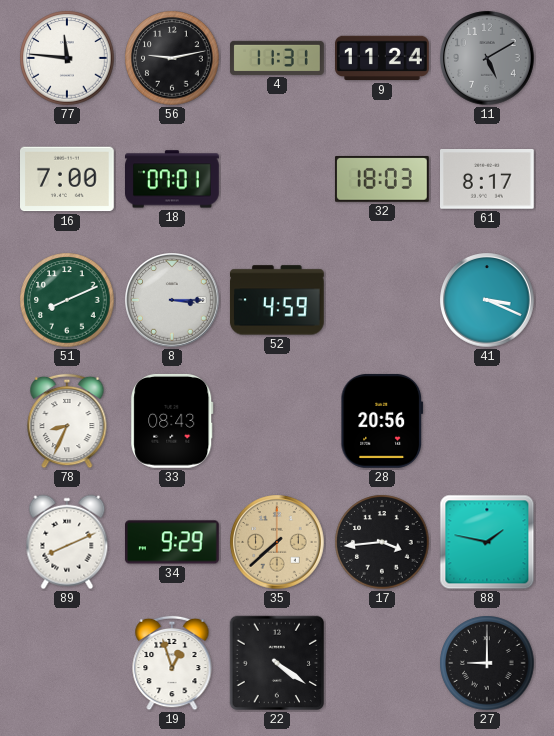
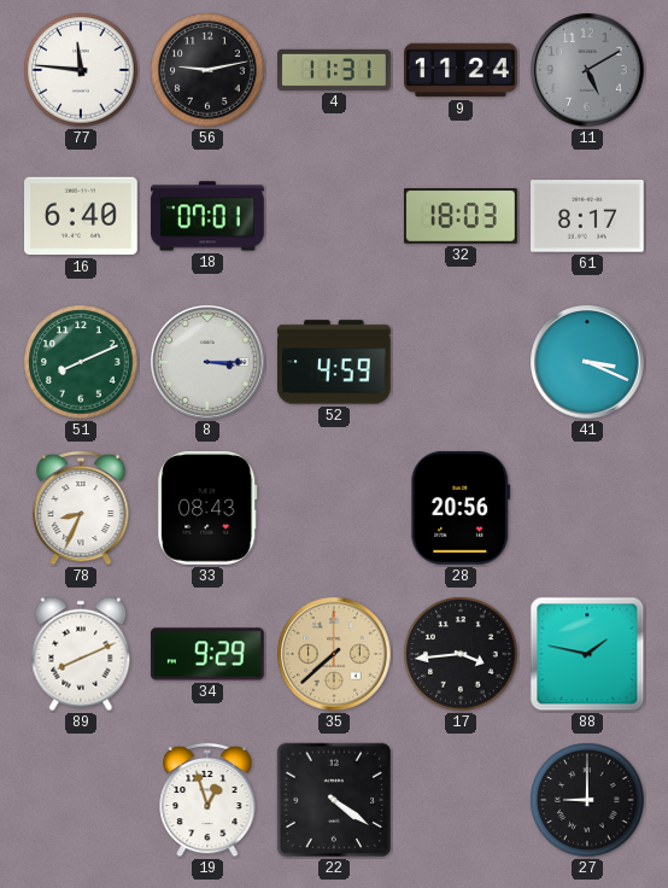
16: 7:00 -> 6:40 (82, 216)
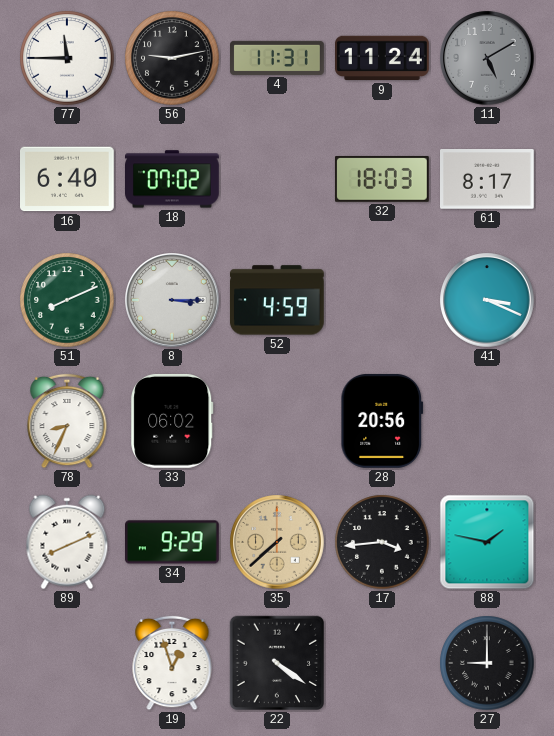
77: 11:46 -> 11:45 (67, 58)
18: 07:01 -> 07:02 (173, 179)
33: 08:43 -> 06:02 (172, 421)
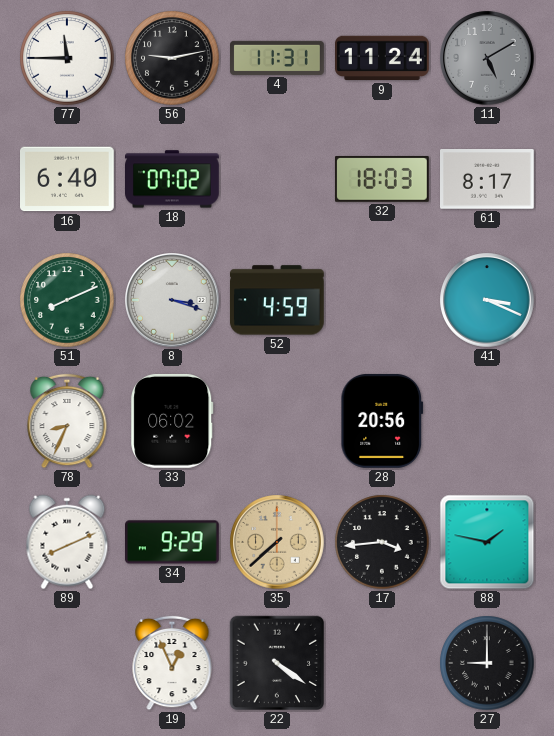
8: 3:15 -> 3:18 (172, 300)
19: 12:57 -> 12:56 (172, 663)
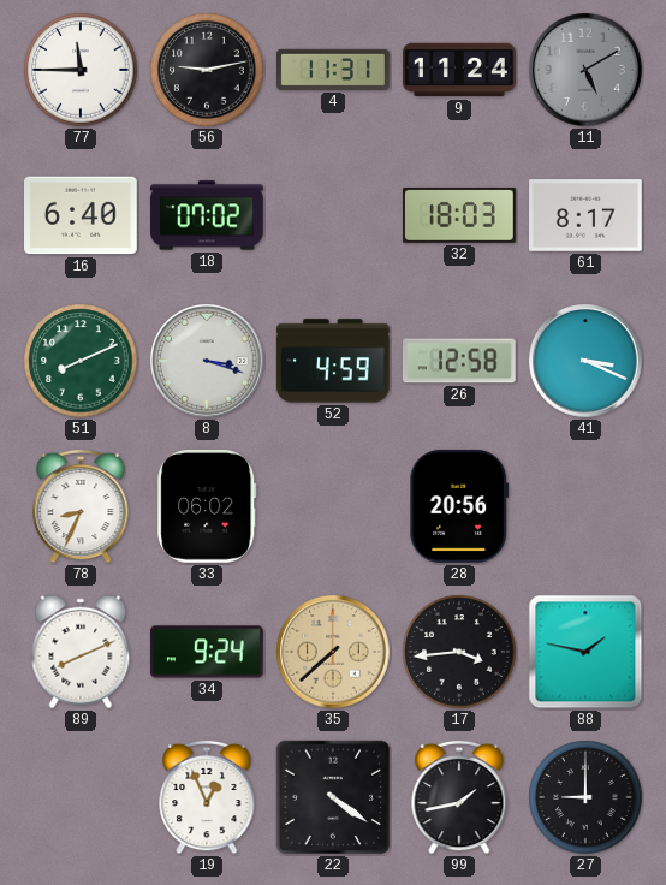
26: none -> 12:58 (459, 361)
34: 9:29 -> 9:24 (208, 652)
99: none -> 1:43 (459, 797)
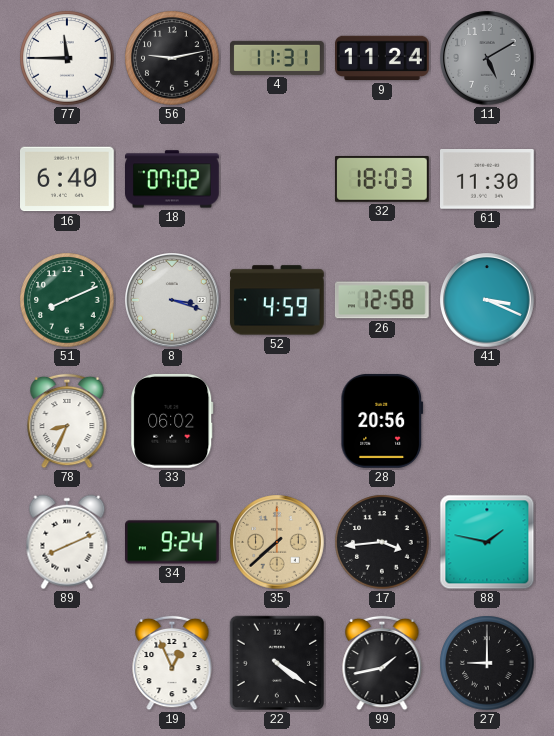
61: 8:17 -> 11:30 (488, 180)
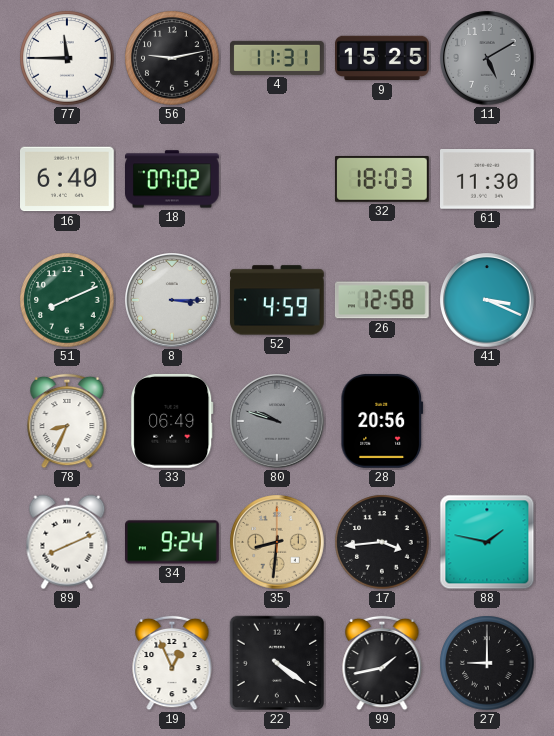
9: 11:24 -> 15:25 (383, 58)
8: 3:18 -> 3:15 (172, 300)
33: 06:02 -> 06:49 (172, 421)
80: none -> 9:48 (277, 421)
35: 7:38 -> 8:31 (277, 542)
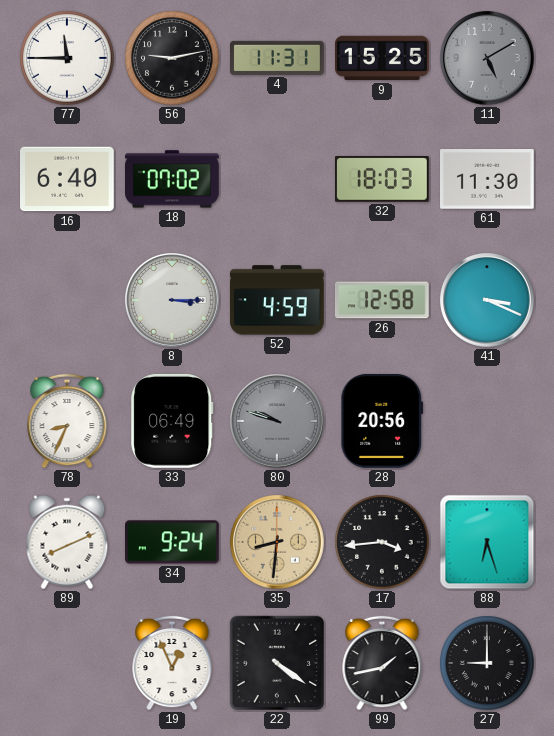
51: 8:11 -> none (67, 300)
88: 1:47 -> 6:27 (487, 542)
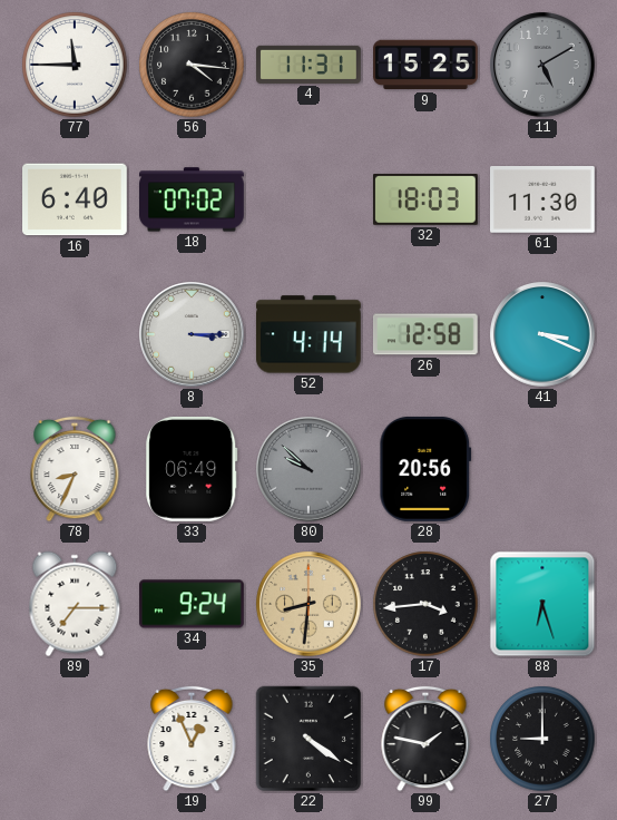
56: 9:13 -> 4:16 (192, 65)
52: 4:59 -> 4:14 (308, 334)
80: 9:48 -> 9:52 (308, 469)
89: 8:11 -> 7:15 (75, 604)
99: 1:43 -> 1:47 (425, 739)
